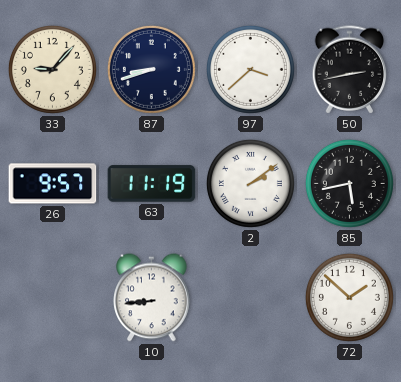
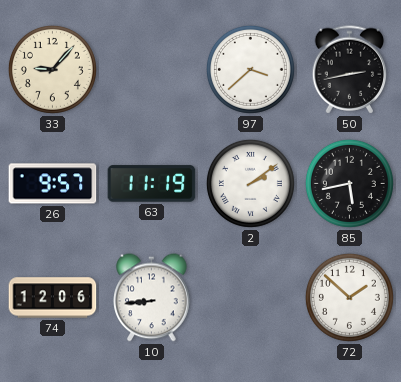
87: 8:42 -> none (151, 69)
74: none -> 12:06 (53, 298)
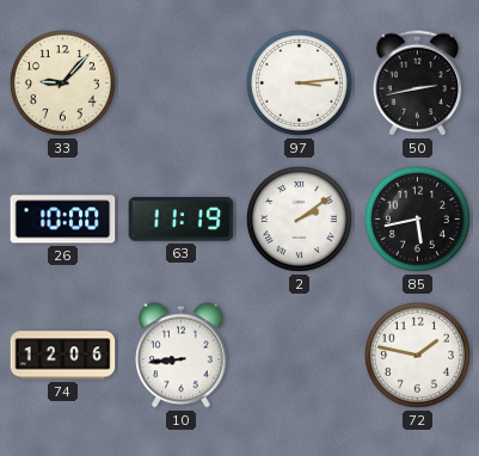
97: 3:38 -> 3:14 (299, 82)
26: 9:57 -> 10:00 (63, 220)
72: 1:52 -> 1:47 (417, 355)
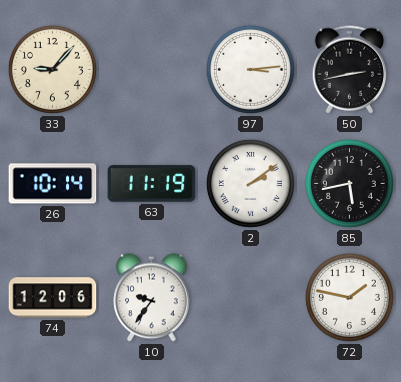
26: 10:00 -> 10:14 (53, 184)
10: 8:44 -> 9:36 (152, 298)
